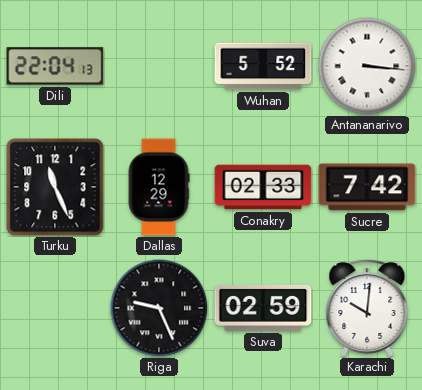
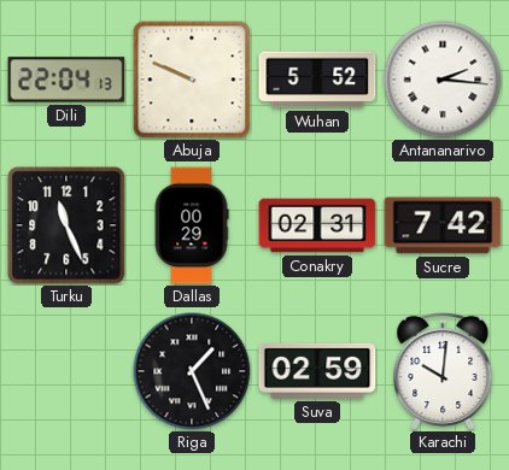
Abuja: none -> 9:49 (192, 80)
Antananarivo: 3:16 -> 2:16 (443, 80)
Dallas: 12:29 -> 00:29 (192, 225)
Conakry: 02:33 -> 02:31 (317, 225)
Riga: 9:26 -> 1:26 (192, 371)
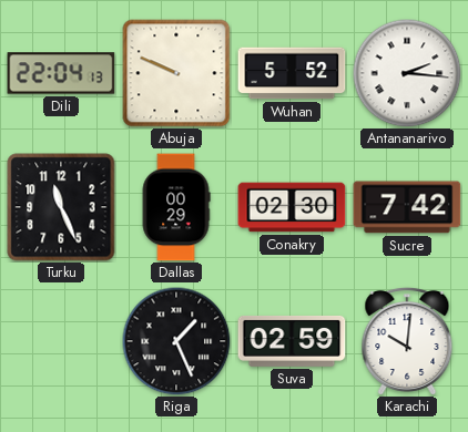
Conakry: 02:31 -> 02:30 (292, 207)
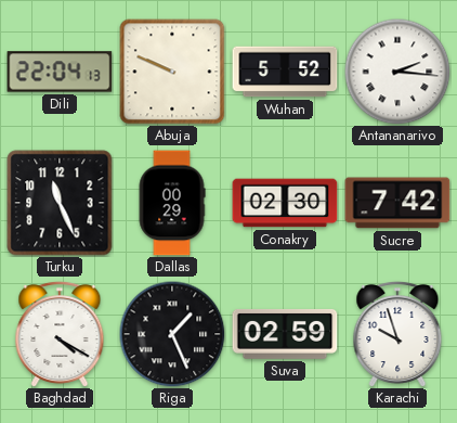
Baghdad: none -> 4:20 (60, 334)
Karachi: 10:01 -> 9:57 (397, 334)
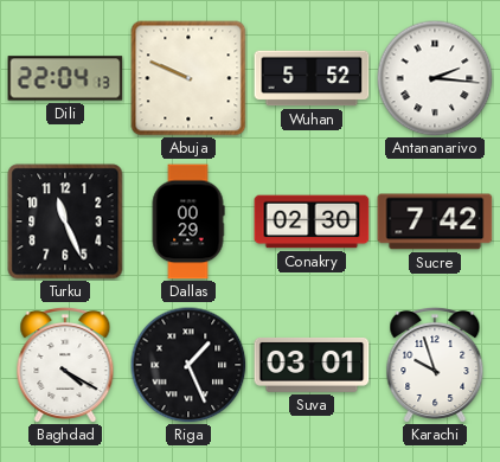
Suva: 02:59 -> 03:01 (312, 365)
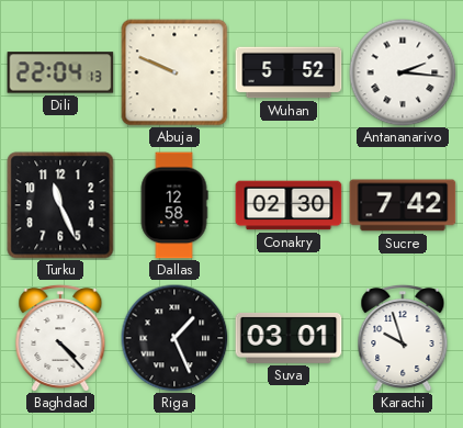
Dallas: 00:29 -> 12:58 (174, 205)
Baghdad: 4:20 -> 4:23 (60, 338)
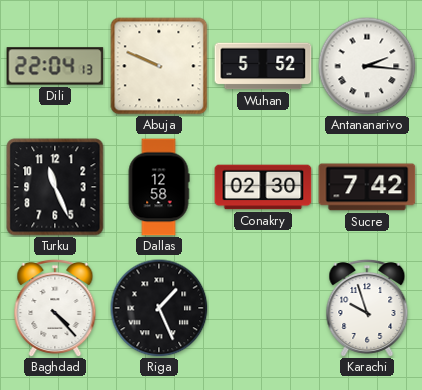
Suva: 03:01 -> none (289, 338)
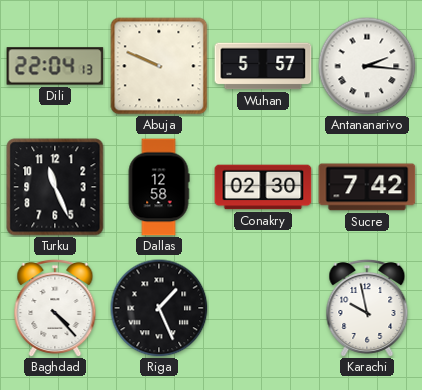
Wuhan: 5:52 -> 5:57 (263, 66)
Karachi: 9:57 -> 9:58 (367, 308)
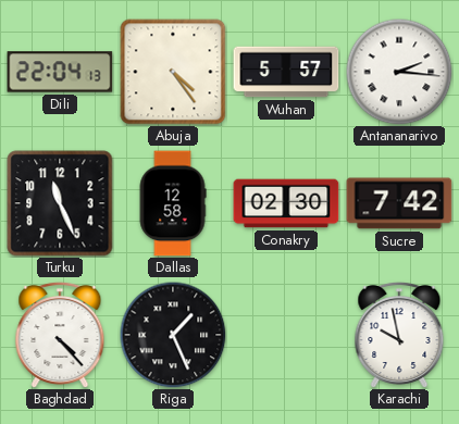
Abuja: 9:49 -> 4:24 (173, 72)
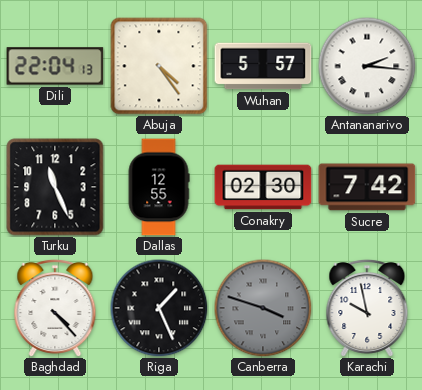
Dallas: 12:58 -> 12:55 (159, 187)
Canberra: none -> 3:48 (263, 308)
